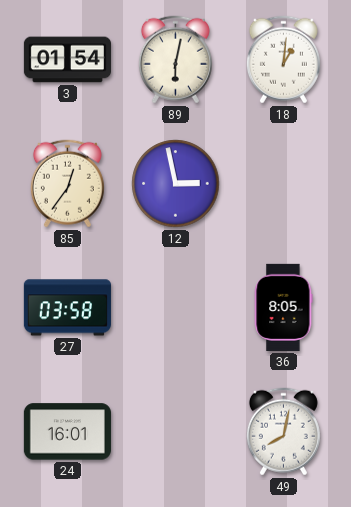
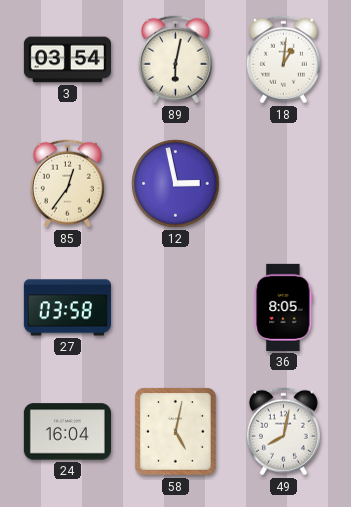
3: 01:54 -> 03:54 (67, 60)
24: 16:01 -> 16:04 (67, 432)
58: none -> 5:02 (176, 432)
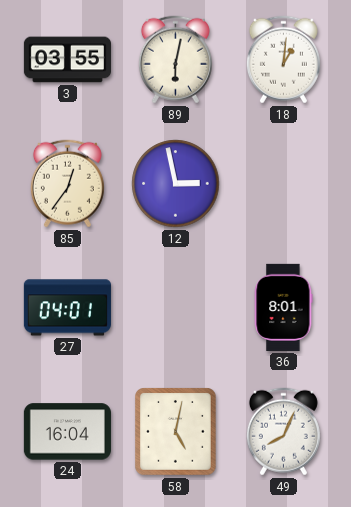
3: 03:54 -> 03:55 (67, 60)
27: 03:58 -> 04:01 (67, 308)
36: 8:05 -> 8:01 (283, 307)
49: 8:02 -> 8:04 (283, 432)
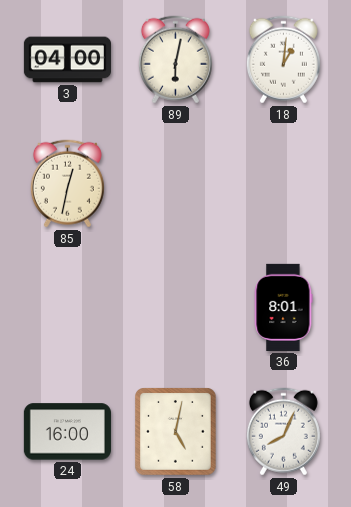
3: 03:55 -> 04:00 (67, 60)
85: 12:36 -> 12:32 (67, 184)
12: 2:58 -> none (176, 184)
27: 04:01 -> none (67, 308)
24: 16:04 -> 16:00 (67, 432)
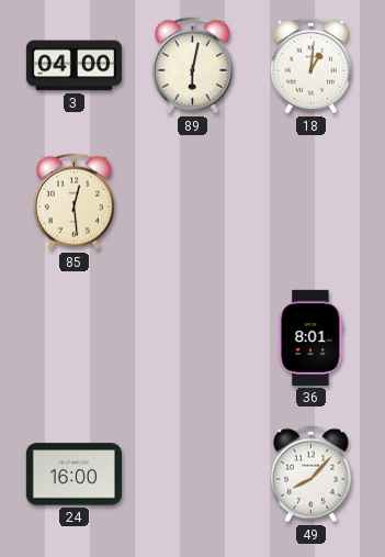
85: 12:32 -> 12:29 (73, 202)
58: 5:02 -> none (176, 432)
49: 8:04 -> 8:07 (310, 475)
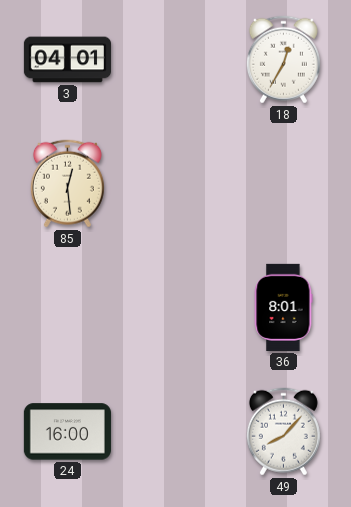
3: 04:00 -> 04:01 (67, 60)
89: 6:02 -> none (192, 66)
18: 1:01 -> 12:35 (283, 60)
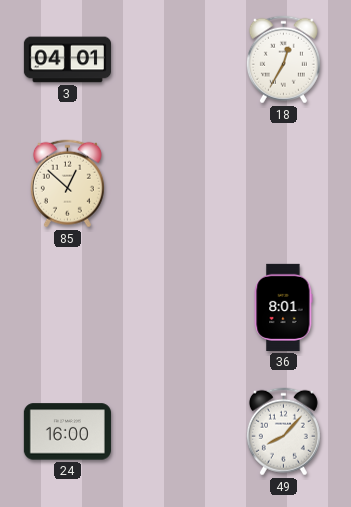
85: 12:29 -> 12:52 (67, 184)
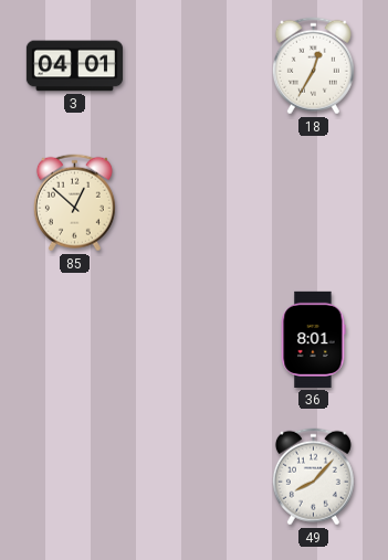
24: 16:00 -> none (67, 432)
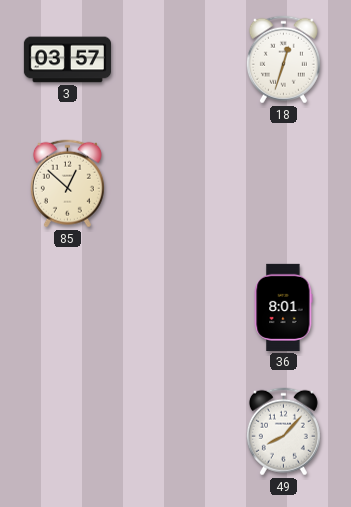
3: 04:01 -> 03:57 (67, 60)
18: 12:35 -> 12:33 (283, 60)
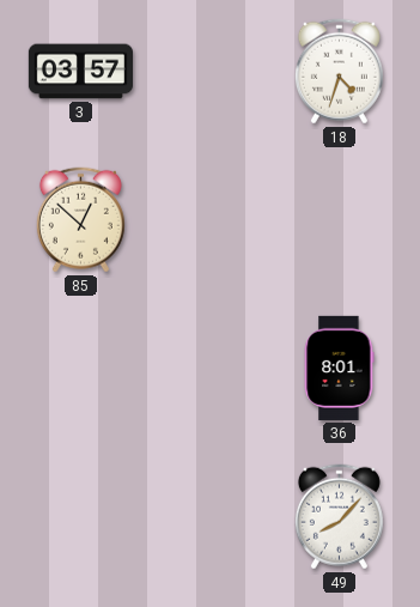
18: 12:33 -> 4:33 (339, 72)
